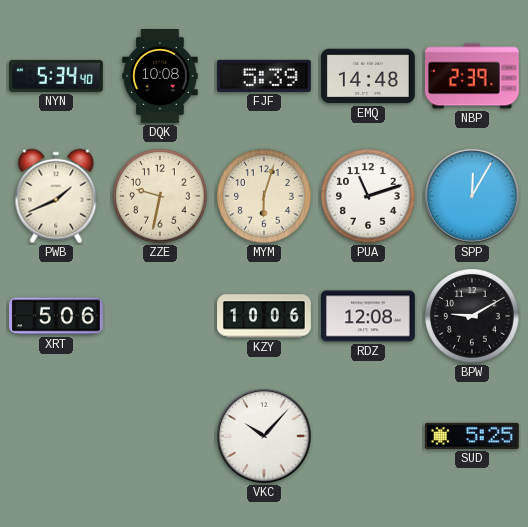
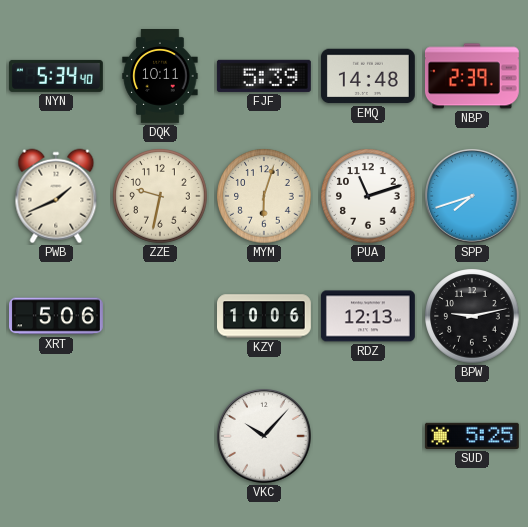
DQK: 10:08 -> 10:11 (160, 77)
SPP: 12:05 -> 7:42 (473, 197)
RDZ: 12:08 -> 12:13 (368, 316)
BPW: 9:10 -> 9:13 (472, 316)
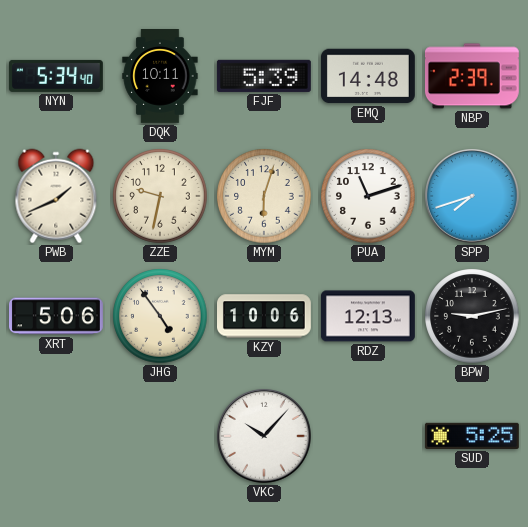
JHG: none -> 4:54 (160, 316)
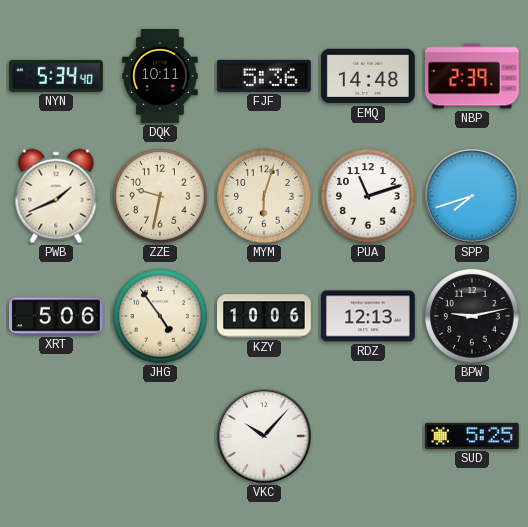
FJF: 5:39 -> 5:36 (264, 76)
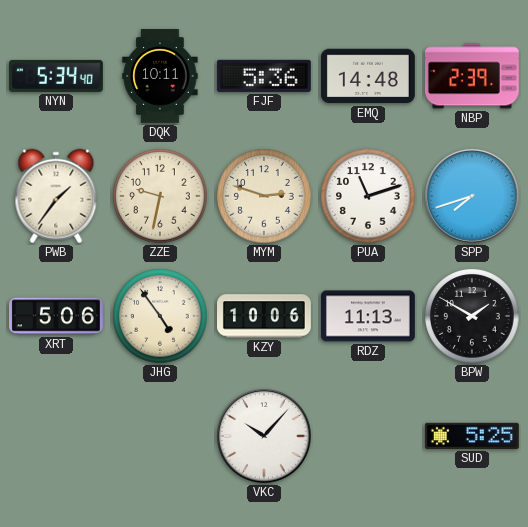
PWB: 1:41 -> 1:36 (56, 196)
MYM: 6:03 -> 2:48 (264, 196)
RDZ: 12:13 -> 11:13 (368, 316)
BPW: 9:13 -> 1:50 (472, 316)
